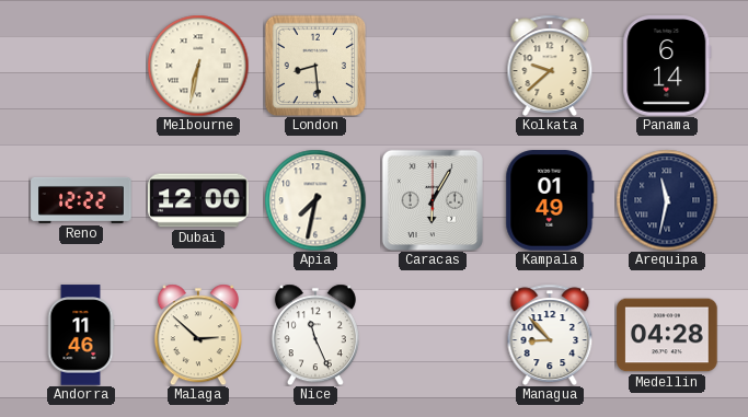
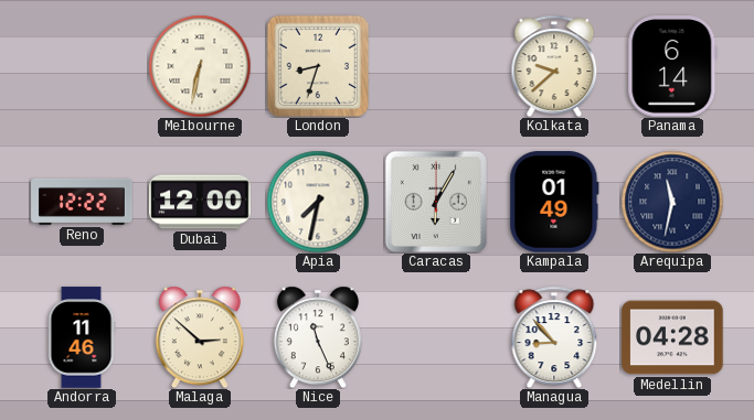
London: 8:29 -> 8:33 (318, 66)
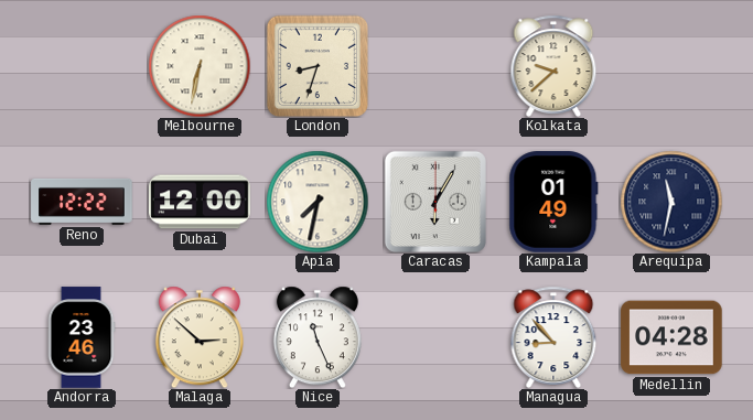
Panama: 6:14 -> none (672, 66)
Andorra: 11:46 -> 23:46 (82, 337)
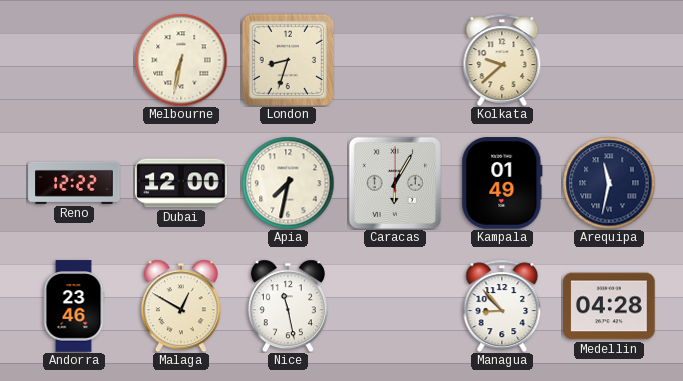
Malaga: 2:52 -> 12:50 (181, 306)
Nice: 11:26 -> 11:28 (288, 306)
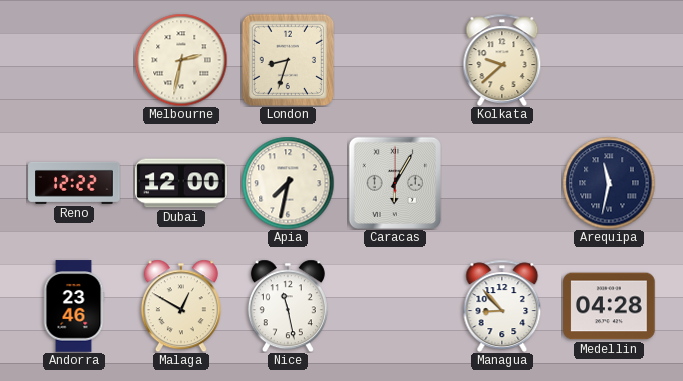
Melbourne: 6:32 -> 2:32 (181, 60)
Kampala: 01:49 -> none (502, 183)
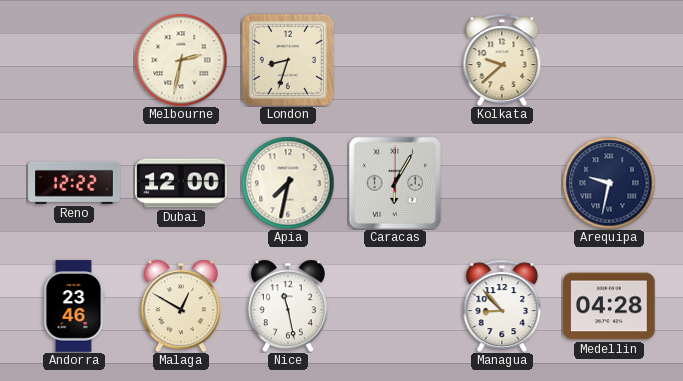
Arequipa: 11:32 -> 9:32 (609, 183)
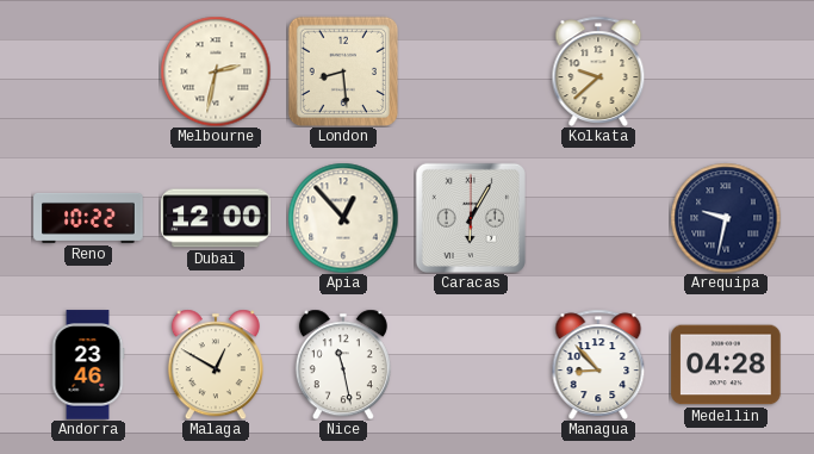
London: 8:33 -> 8:29 (343, 71)
Reno: 12:22 -> 10:22 (88, 218)
Apia: 7:32 -> 12:53 (343, 218)
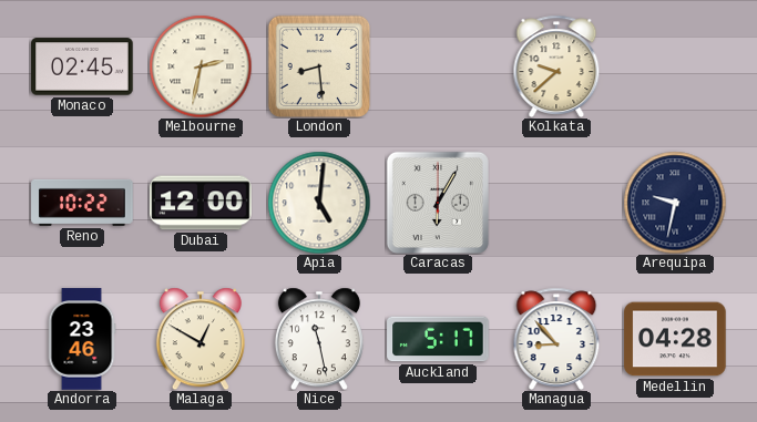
Monaco: none -> 02:45 (82, 66)
Apia: 12:53 -> 5:01 (319, 203)
Auckland: none -> 5:17 (438, 339)
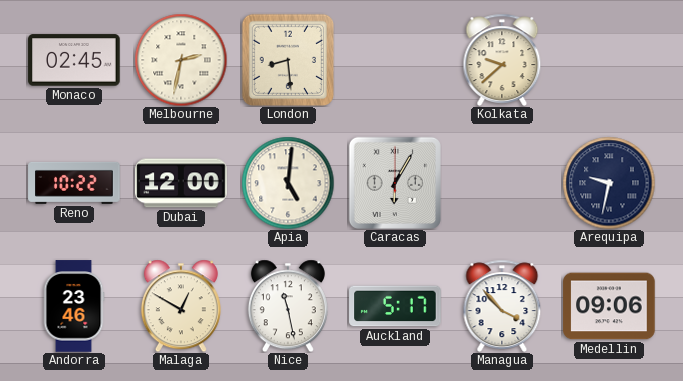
Managua: 8:53 -> 3:53 (502, 305)
Medellin: 04:28 -> 09:06 (609, 306)
